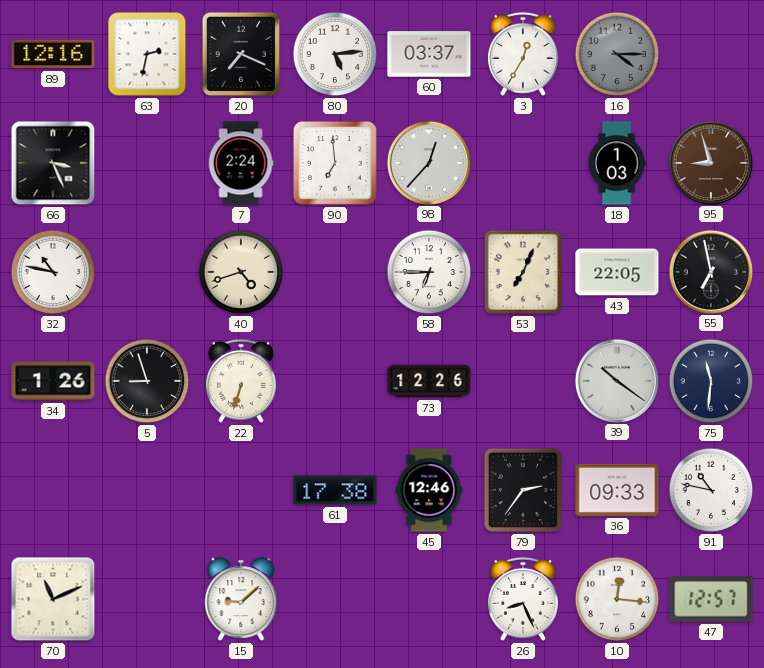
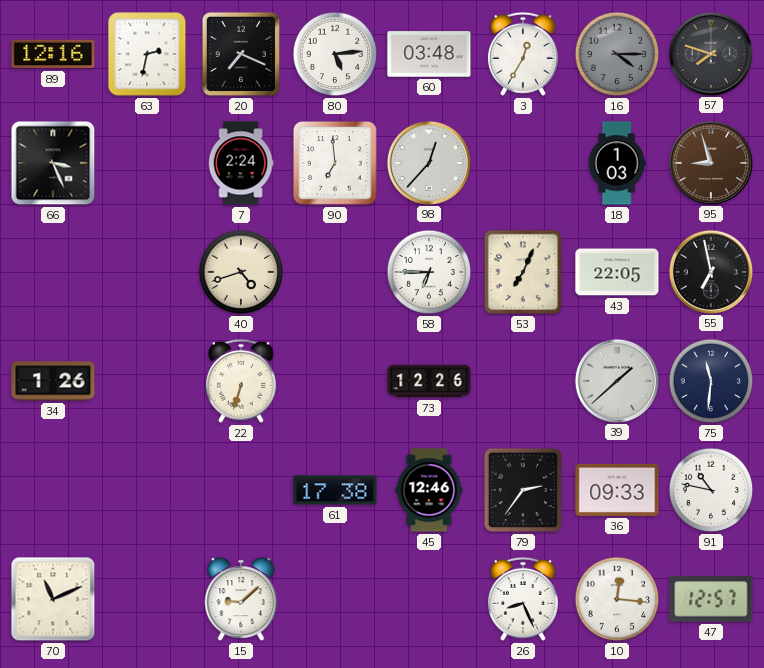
60: 03:37 -> 03:48 (429, 54)
57: none -> 7:48 (710, 53)
32: 10:47 -> none (53, 272)
5: 8:57 -> none (147, 381)
39: 10:21 -> 1:38 (616, 380)
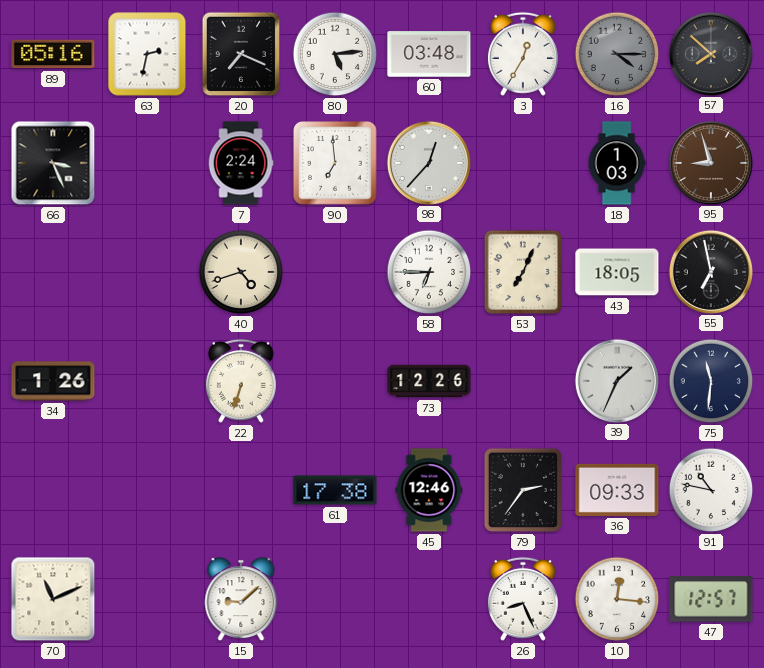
89: 12:16 -> 05:16 (53, 54)
57: 7:48 -> 7:52 (710, 53)
43: 22:05 -> 18:05 (617, 272)
39: 1:38 -> 1:34 (616, 380)
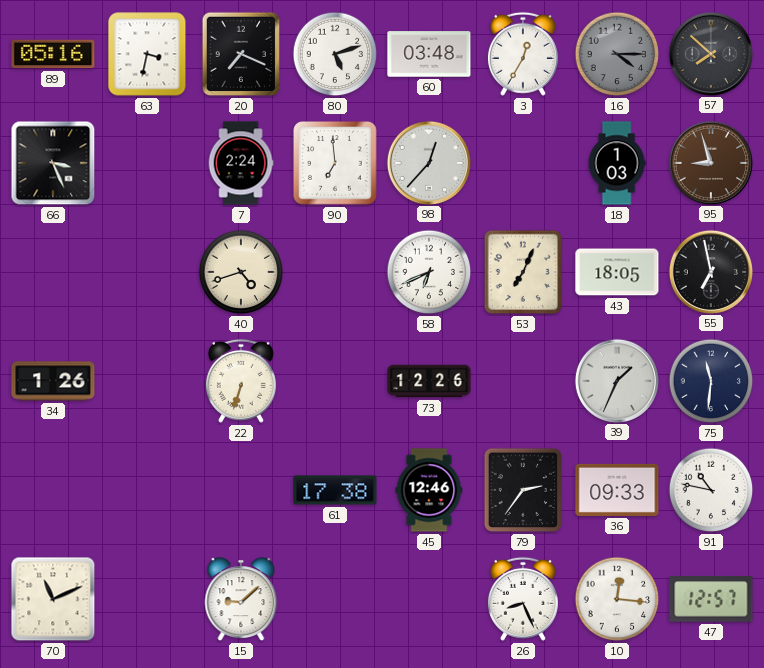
63: 2:32 -> 3:32 (147, 54)
80: 5:14 -> 5:12 (335, 54)
58: 6:45 -> 6:41 (429, 272)
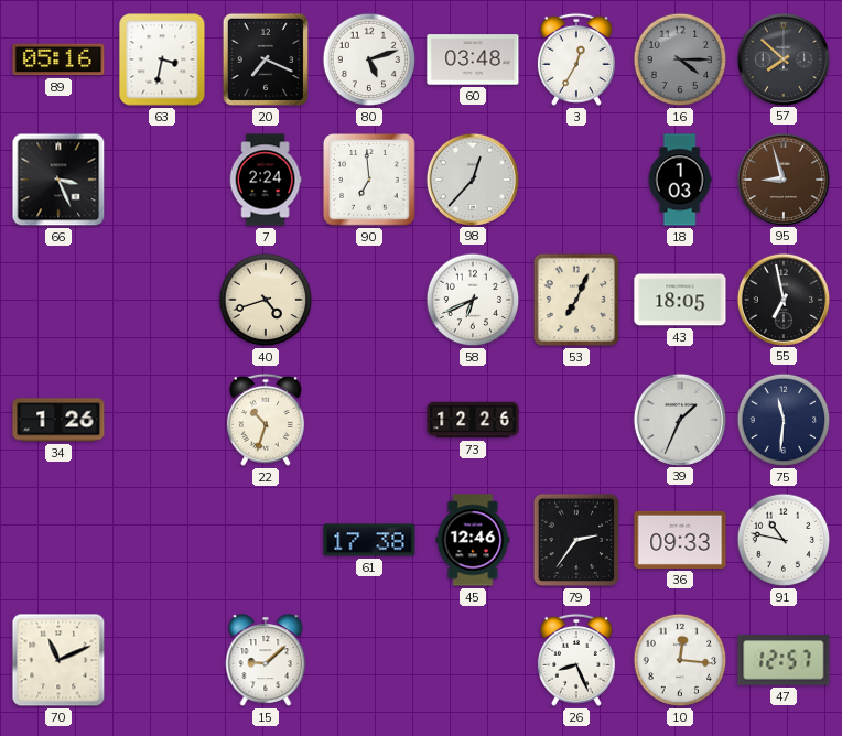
22: 6:33 -> 10:33 (266, 420)
